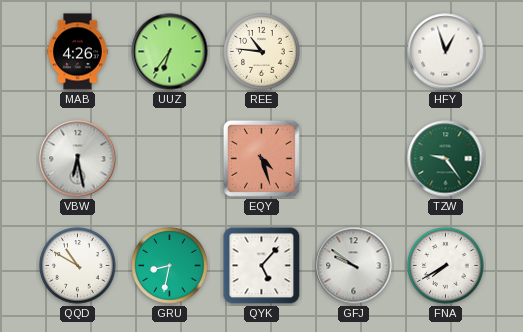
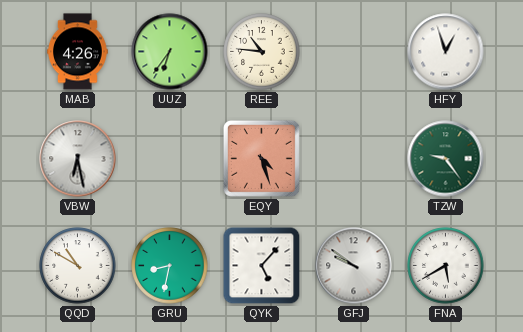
FNA: 7:40 -> 5:40 (446, 266)
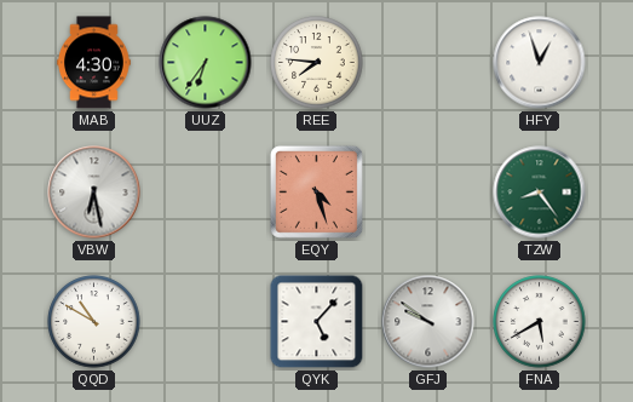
MAB: 4:26 -> 4:30 (94, 63)
REE: 10:46 -> 7:46 (317, 63)
TZW: 9:24 -> 8:24 (540, 193)
GRU: 8:32 -> none (170, 266)
